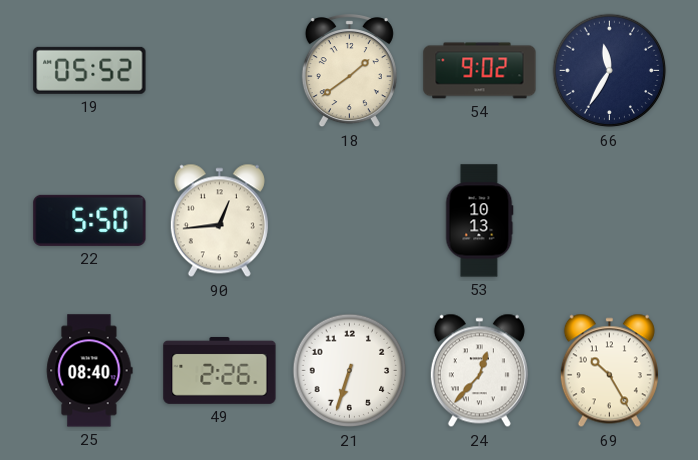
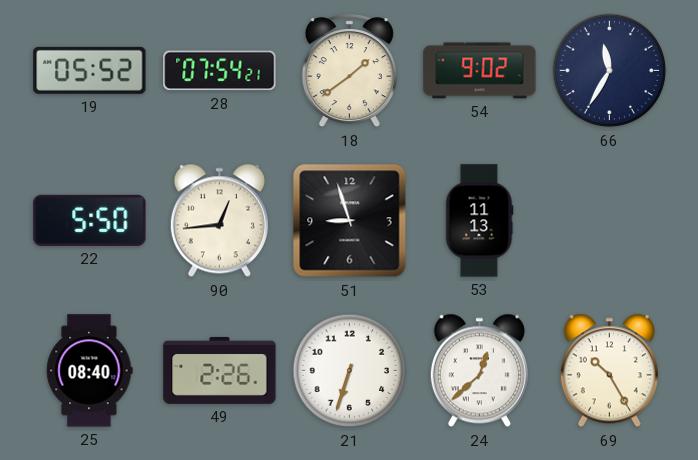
28: none -> 07:54 (220, 71)
51: none -> 8:57 (350, 221)
53: 10:13 -> 11:13 (479, 221)
24: 12:37 -> 12:38 (479, 371)
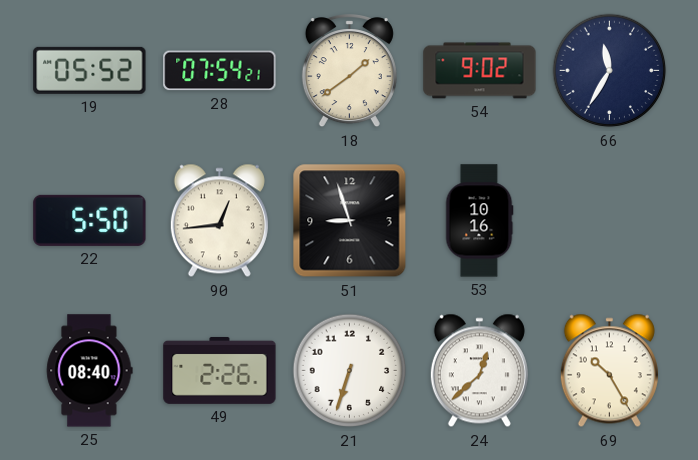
53: 11:13 -> 10:16 (479, 221)
